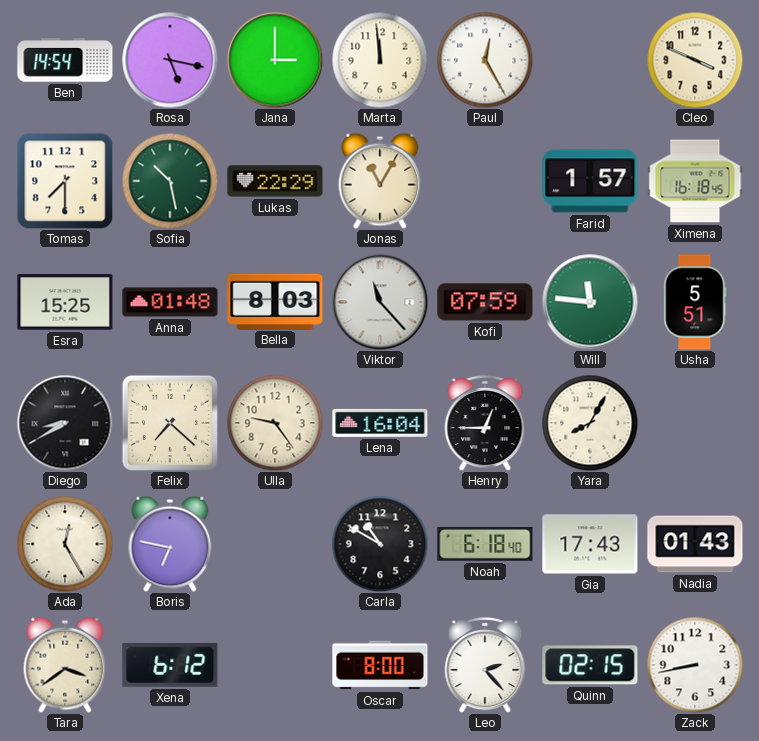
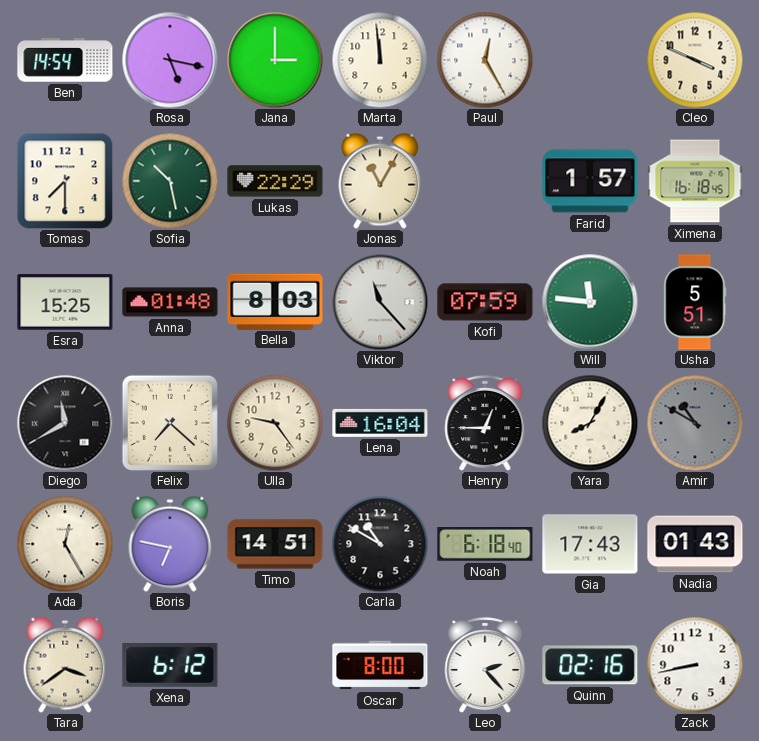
Diego: 8:40 -> 11:40 (65, 423)
Amir: none -> 10:50 (695, 423)
Timo: none -> 14:51 (275, 544)
Quinn: 02:15 -> 02:16 (590, 665)
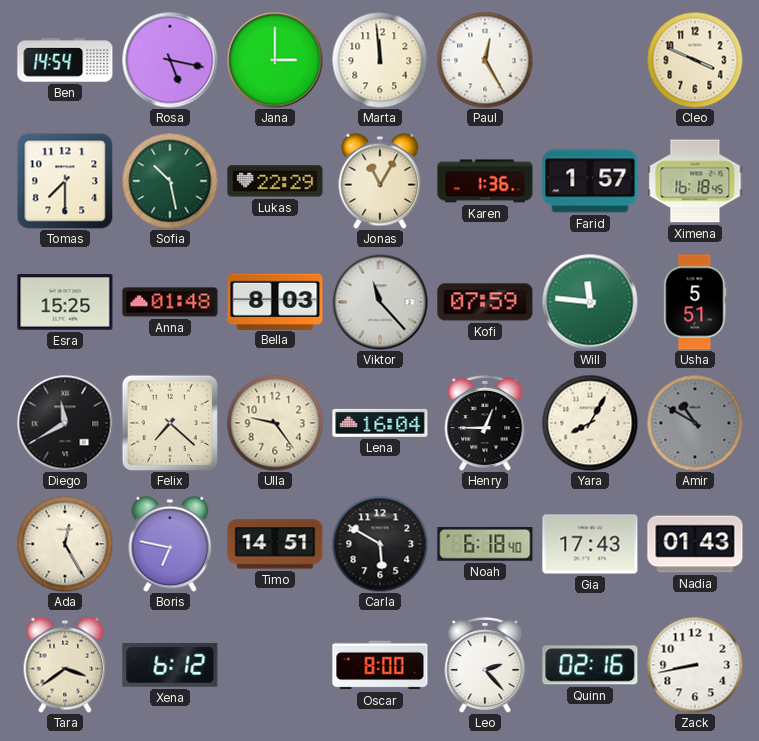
Karen: none -> 1:36 (485, 181)
Carla: 10:50 -> 5:50 (380, 544)
